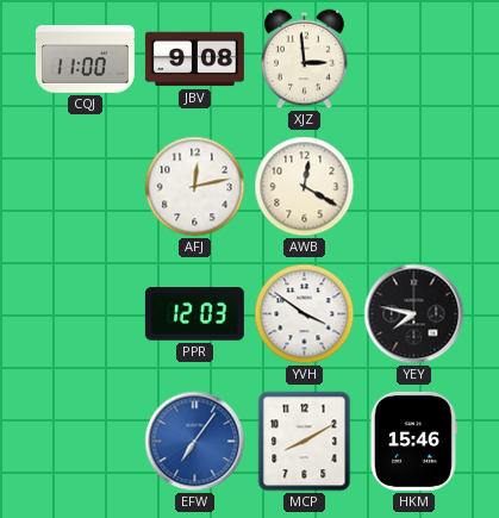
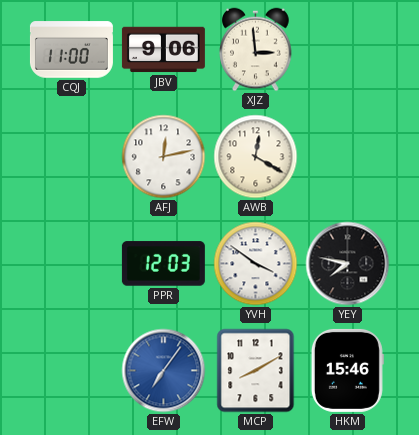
JBV: 9:08 -> 9:06 (163, 50)
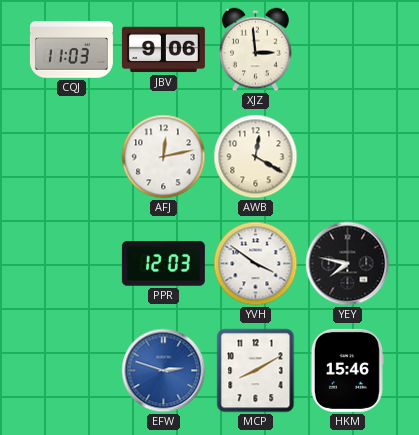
CQJ: 11:00 -> 11:03 (71, 50)
EFW: 7:06 -> 2:48 (164, 371)
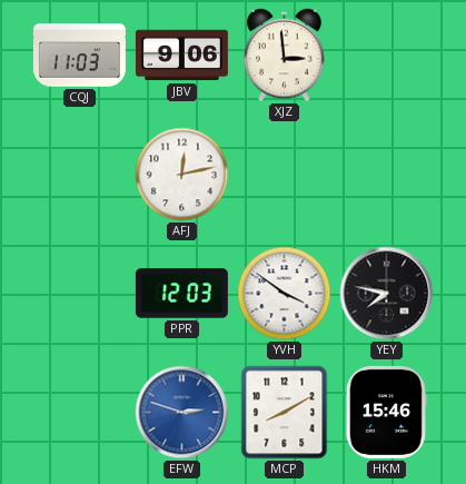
AWB: 12:20 -> none (256, 157)
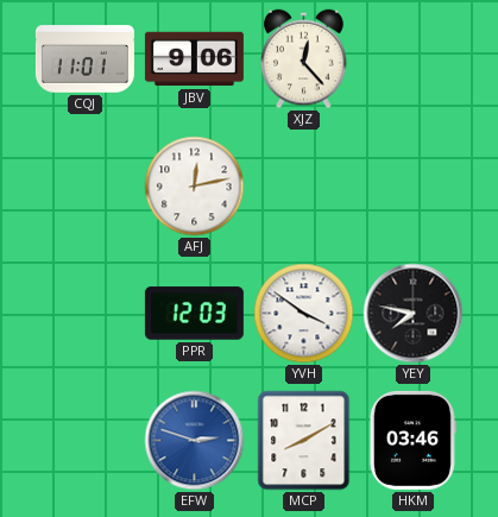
CQJ: 11:03 -> 11:01 (84, 59)
XJZ: 2:59 -> 12:23 (304, 59)
HKM: 15:46 -> 03:46 (412, 440)
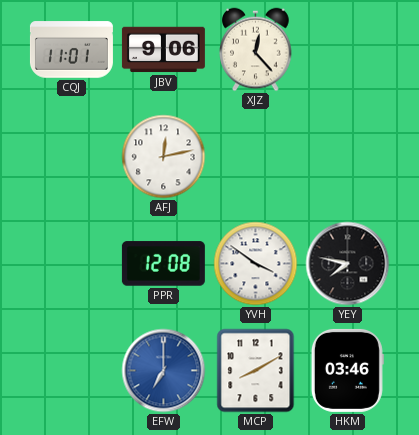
PPR: 12:03 -> 12:08 (163, 264)
EFW: 2:48 -> 7:00 (164, 371)
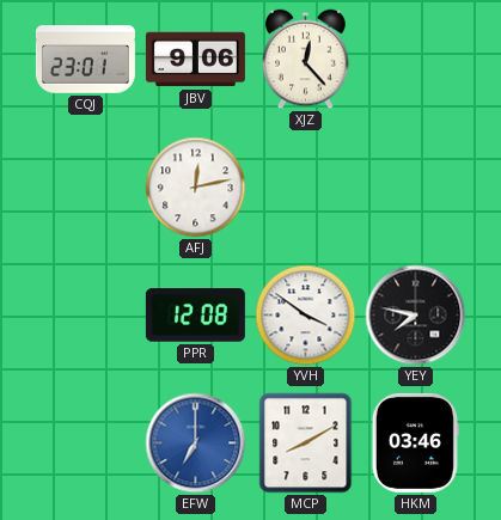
CQJ: 11:01 -> 23:01 (85, 60)
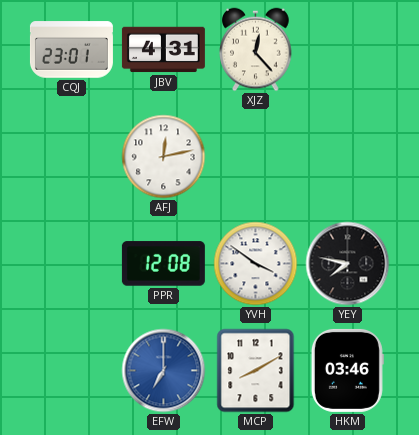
JBV: 9:06 -> 4:31 (163, 50)
